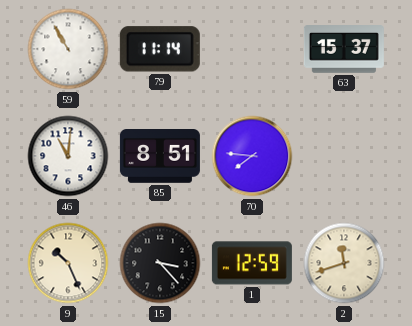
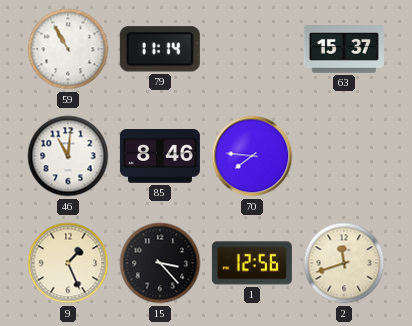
85: 8:51 -> 8:46 (160, 157)
9: 10:26 -> 1:26 (68, 263)
1: 12:59 -> 12:56 (252, 263)
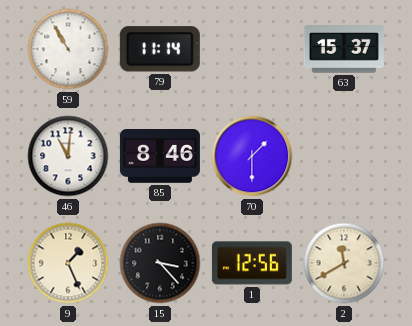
70: 7:46 -> 1:30 (252, 156)
2: 11:42 -> 11:40 (344, 263)
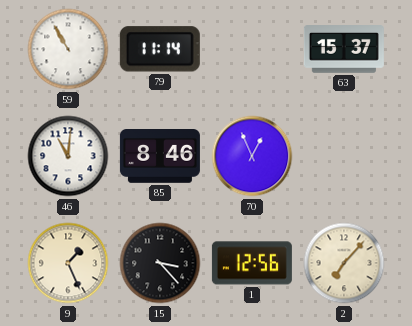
70: 1:30 -> 12:56 (252, 156)
2: 11:40 -> 7:07 (344, 263)
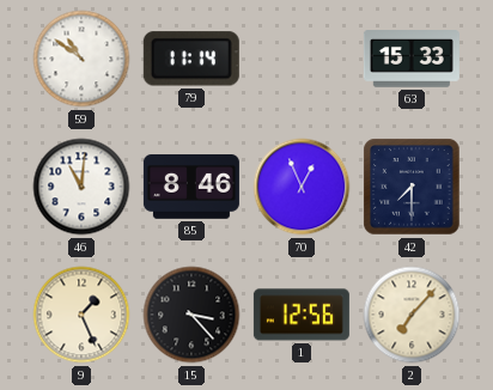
59: 10:55 -> 10:51 (81, 59)
63: 15:37 -> 15:33 (412, 59)
42: none -> 7:30 (412, 187)
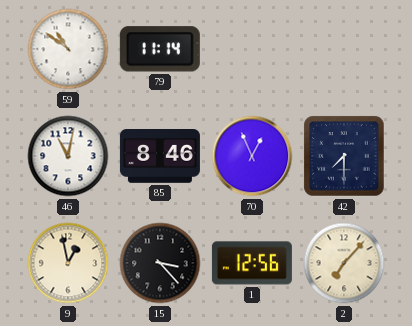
63: 15:33 -> none (412, 59)
46: 11:01 -> 11:02 (68, 156)
9: 1:26 -> 12:58 (68, 263)
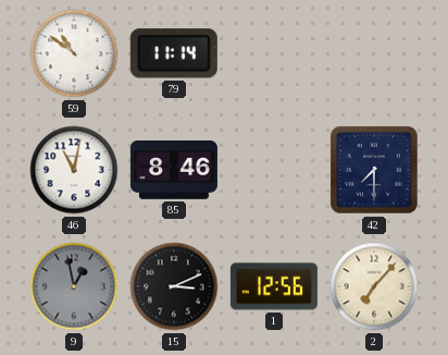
70: 12:56 -> none (252, 156)
9 dial: cream -> grey (74, 286)
15: 3:23 -> 3:11 (174, 286)
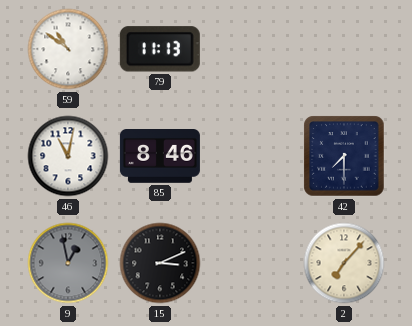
79: 11:14 -> 11:13 (160, 49)
1: 12:56 -> none (274, 286)
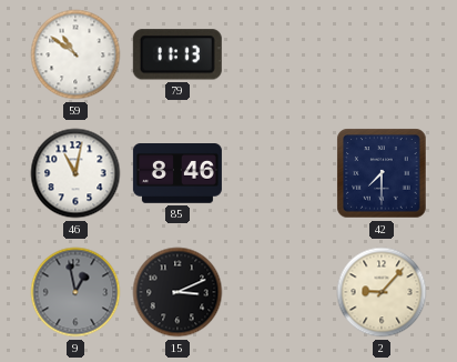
2: 7:07 -> 9:07 (382, 292)
